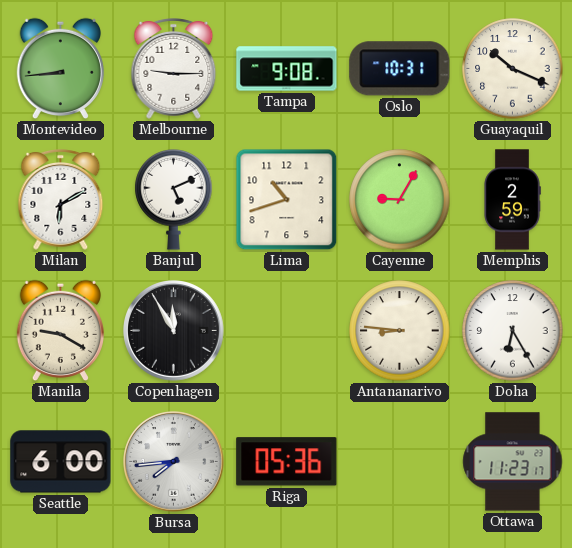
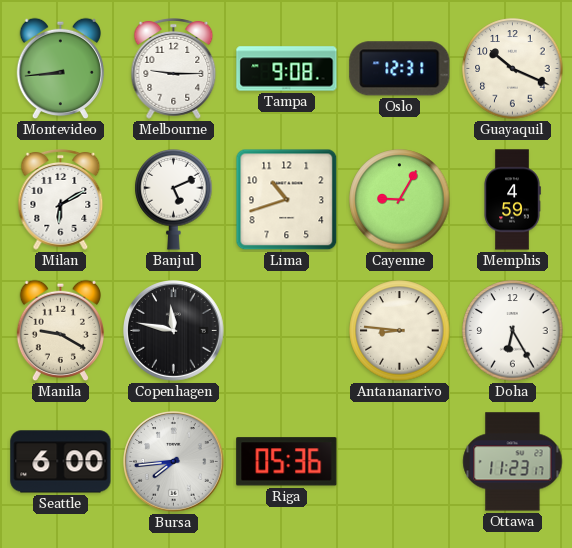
Oslo: 10:31 -> 12:31 (400, 69)
Memphis: 2:59 -> 4:59 (512, 200)
Copenhagen: 11:55 -> 11:47 (174, 331)
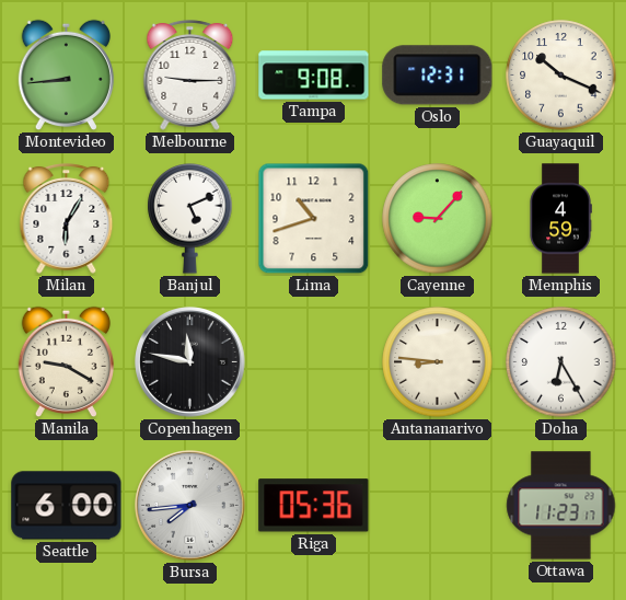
Milan: 6:10 -> 6:05 (67, 219)
Cayenne: 9:05 -> 9:07 (438, 219)
